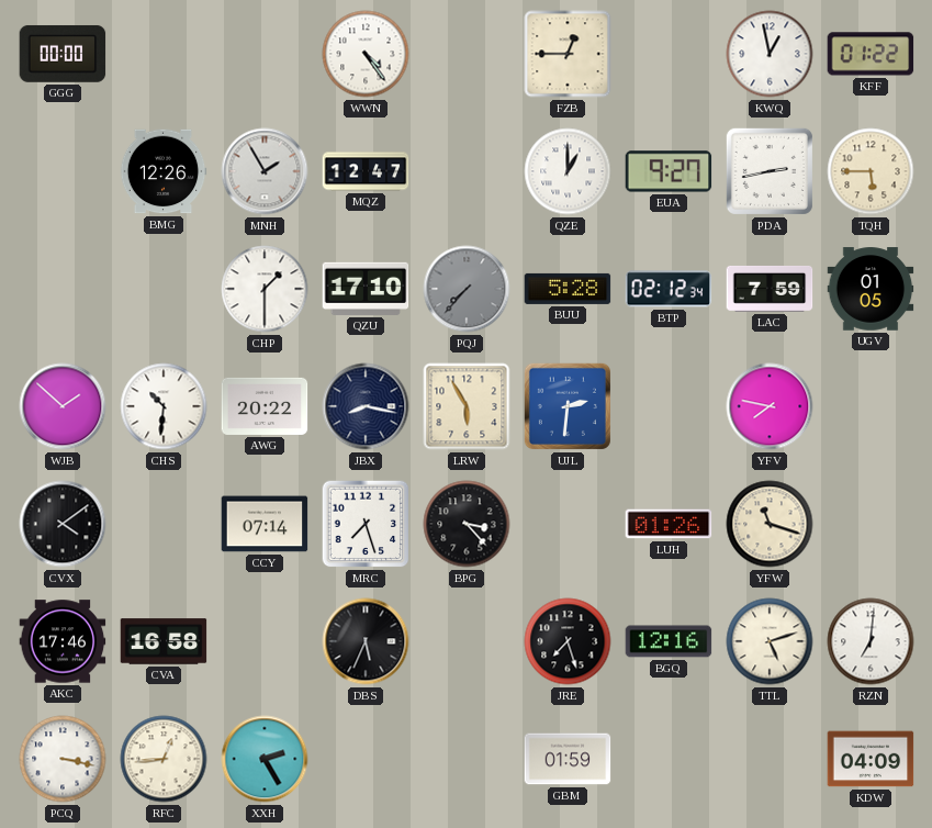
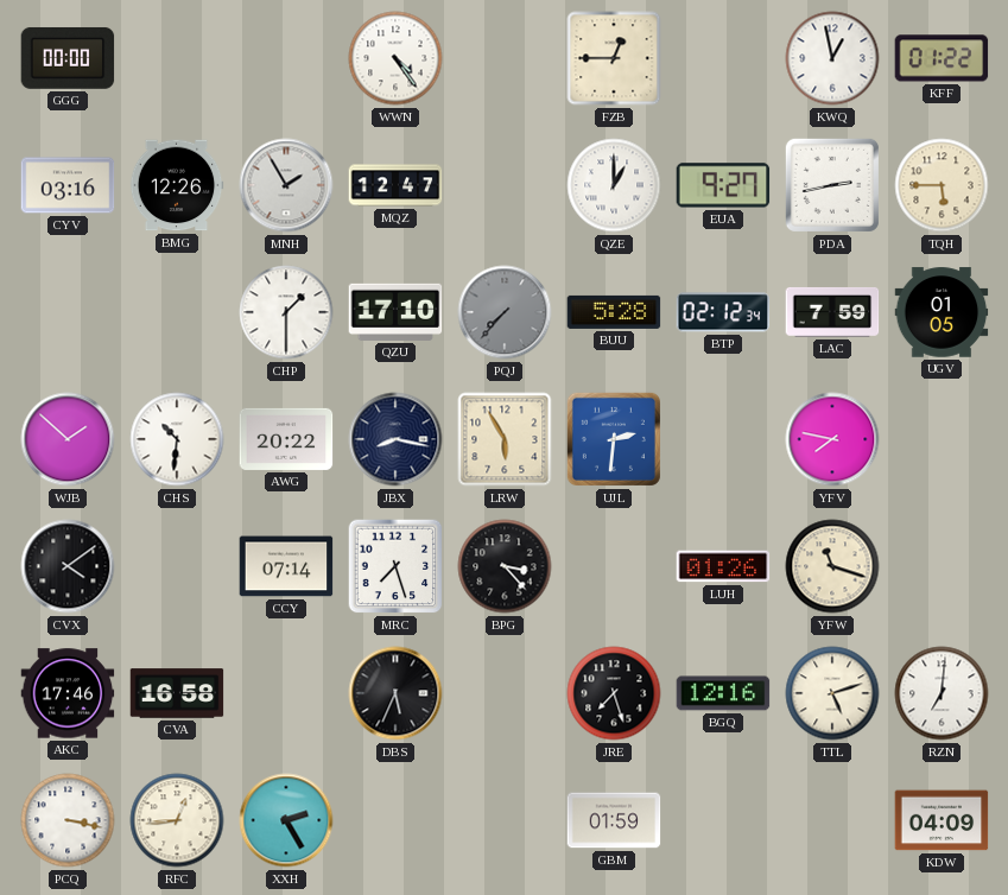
CYV: none -> 03:16 (68, 185)
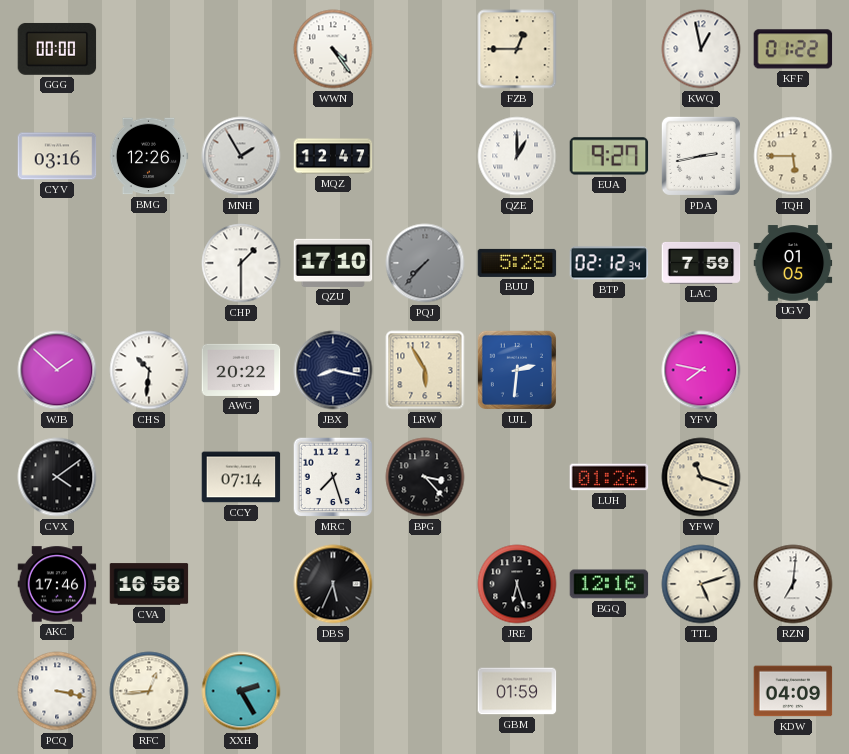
JRE: 7:27 -> 6:27 (517, 584)
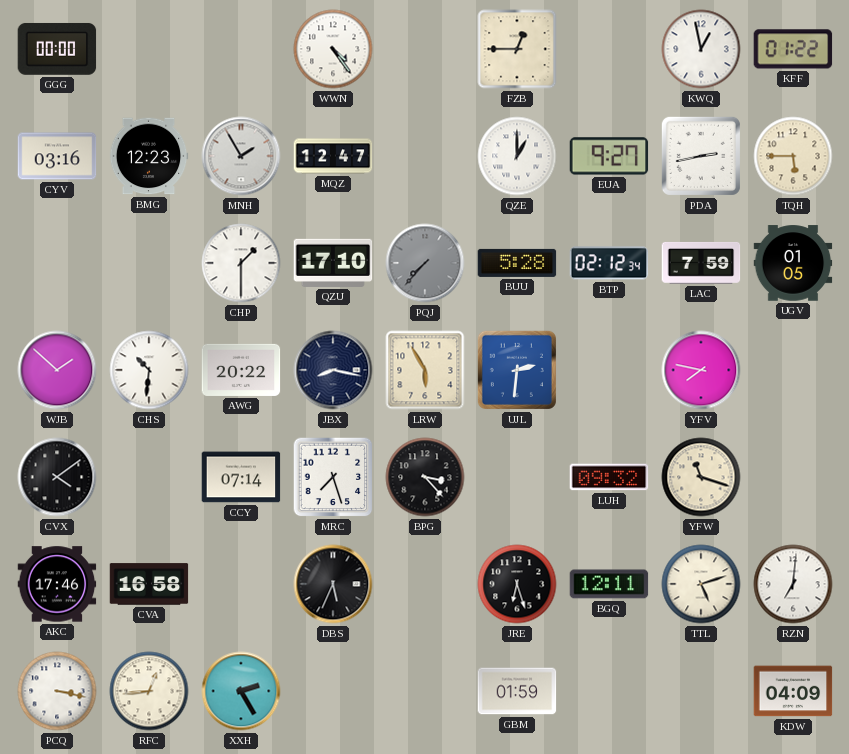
BMG: 12:26 -> 12:23 (149, 156)
LUH: 01:26 -> 09:32 (609, 477)
BGQ: 12:16 -> 12:11 (609, 584)
